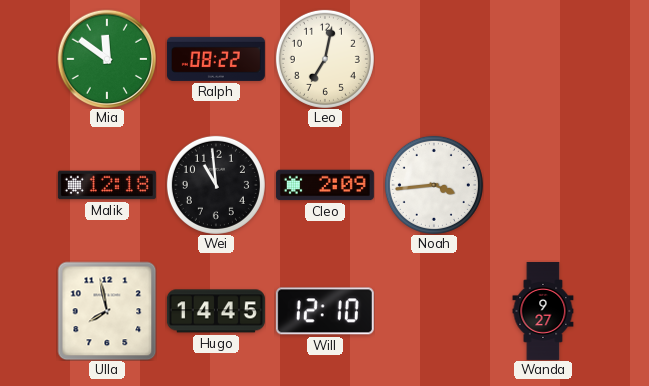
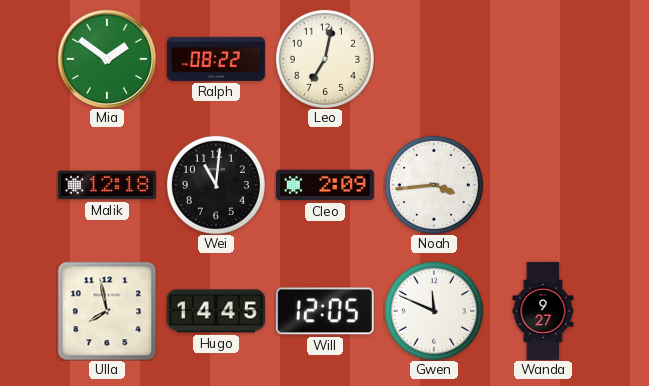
Mia: 11:51 -> 1:51 (106, 58)
Wei: 10:59 -> 11:01 (216, 185)
Will: 12:10 -> 12:05 (325, 311)
Gwen: none -> 11:49 (434, 311)
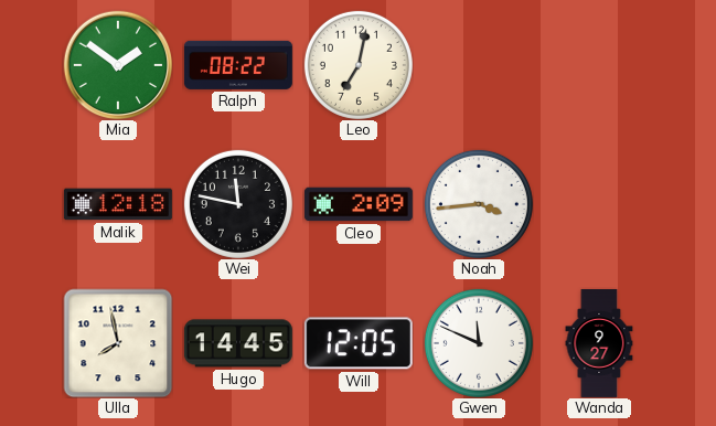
Wei: 11:01 -> 11:47 (238, 204)
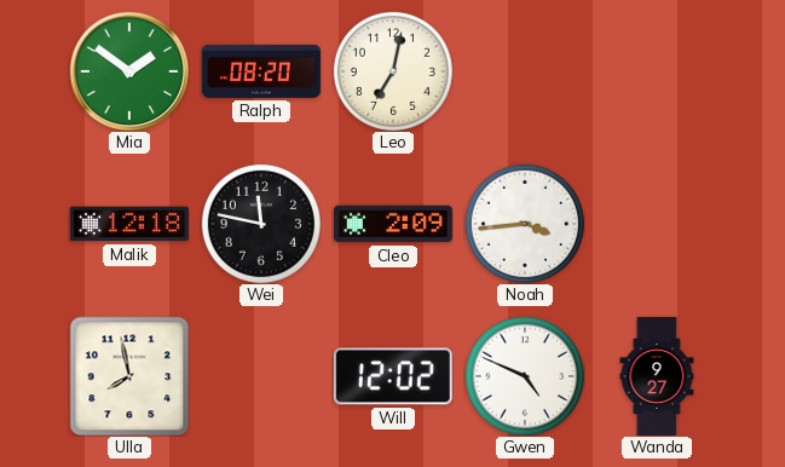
Ralph: 08:22 -> 08:20 (261, 71)
Hugo: 14:45 -> none (238, 343)
Will: 12:05 -> 12:02 (393, 376)
Gwen: 11:49 -> 4:49 (525, 376)
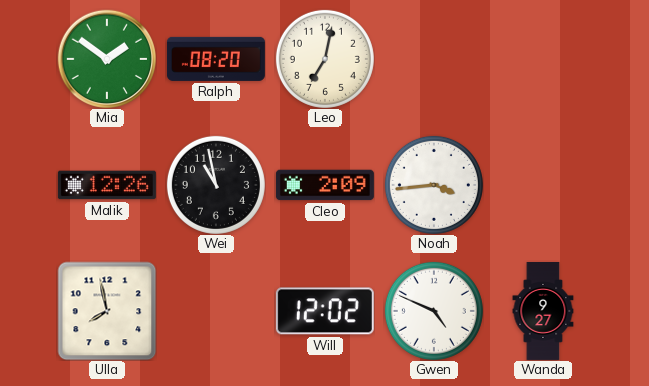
Malik: 12:18 -> 12:26 (107, 185)
Wei: 11:47 -> 10:58 (216, 185)
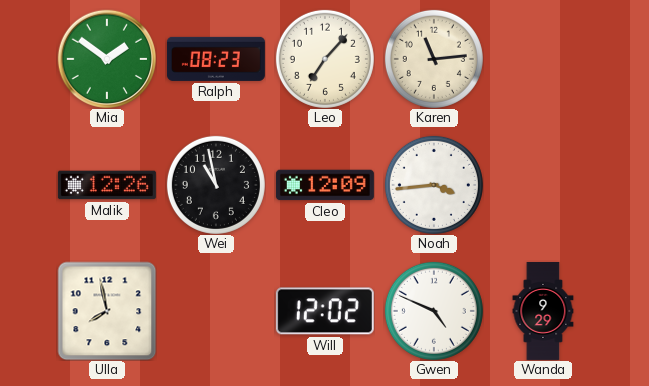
Ralph: 08:20 -> 08:23 (216, 59)
Leo: 7:02 -> 7:07 (325, 59)
Karen: none -> 11:14 (434, 59)
Cleo: 2:09 -> 12:09 (325, 185)
Wanda: 9:27 -> 9:29 (543, 311)
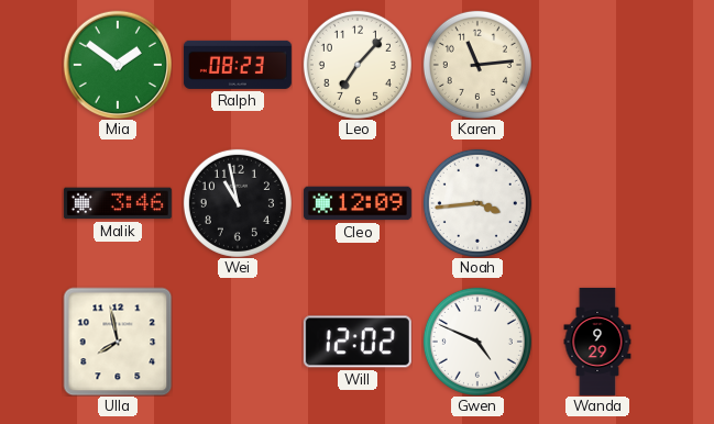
Malik: 12:26 -> 3:46 (118, 203)
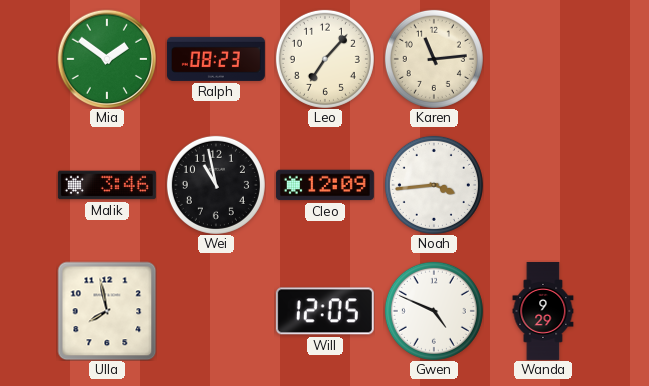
Will: 12:02 -> 12:05 (325, 311)
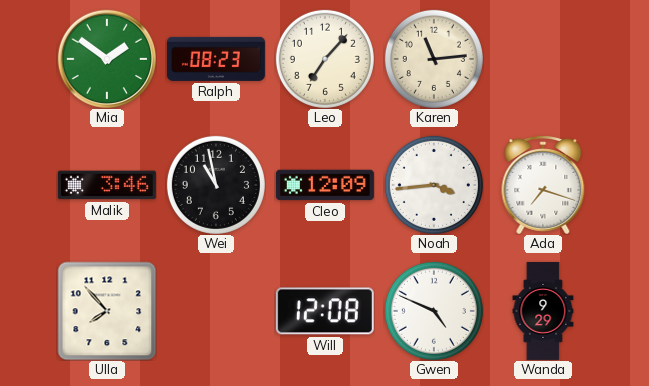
Ada: none -> 7:18 (543, 185)
Ulla: 7:58 -> 7:53 (107, 311)
Will: 12:05 -> 12:08 (325, 311)
